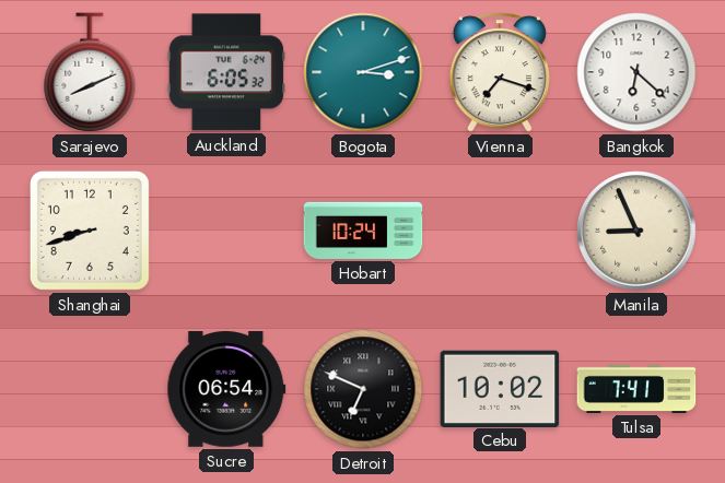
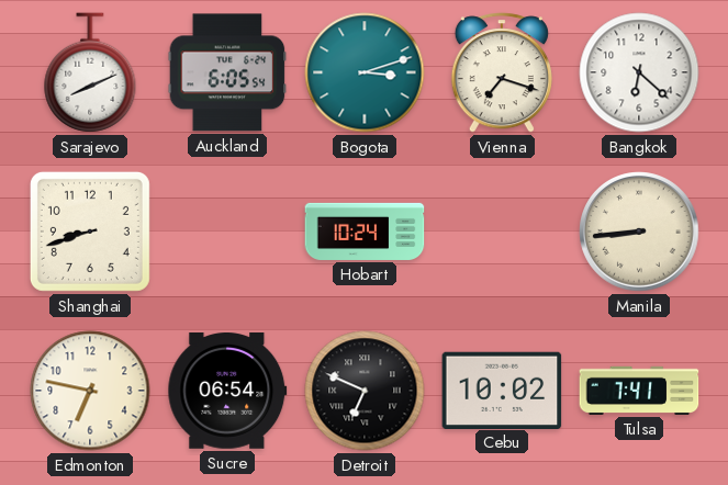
Auckland: 6:05:32 -> 6:05:54 (227, 72)
Manila: 8:56 -> 8:44 (639, 232)
Edmonton: none -> 6:47 (90, 391)
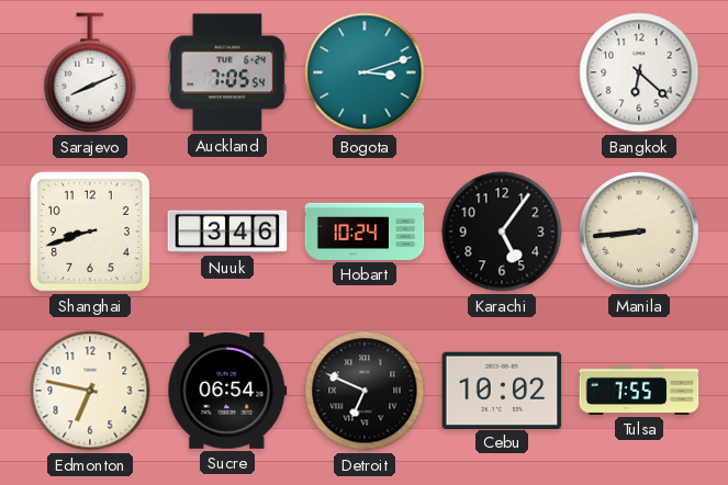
Auckland: 6:05 -> 7:05 (227, 72)
Vienna: 7:18 -> none (502, 72)
Nuuk: none -> 3:46 (227, 232)
Karachi: none -> 5:06 (502, 232)
Tulsa: 7:41 -> 7:55 (639, 391)
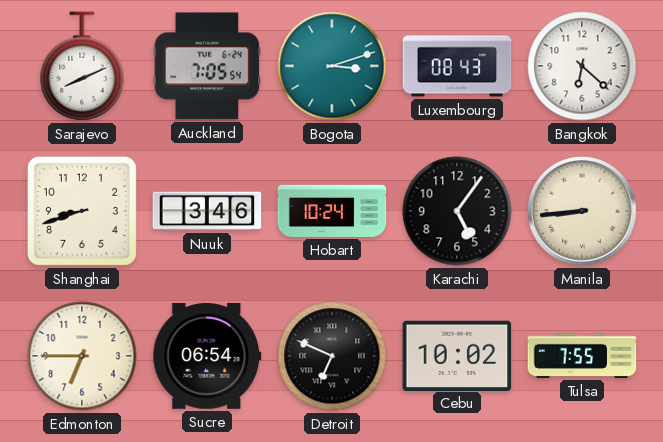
Luxembourg: none -> 08:43 (457, 66)
Edmonton: 6:47 -> 6:45 (82, 356)
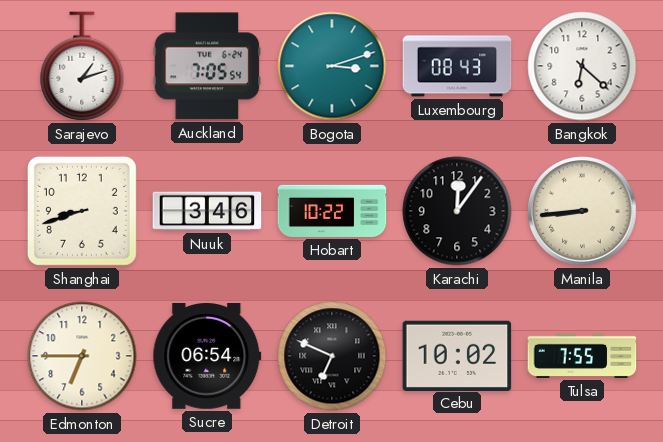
Sarajevo: 8:11 -> 1:12 (82, 66)
Hobart: 10:24 -> 10:22 (332, 211)
Karachi: 5:06 -> 12:06 (457, 211)
